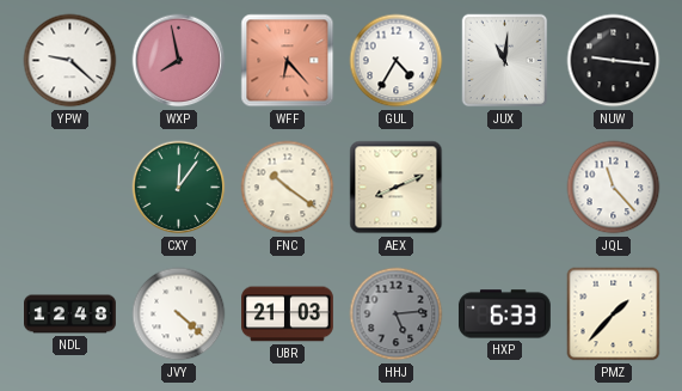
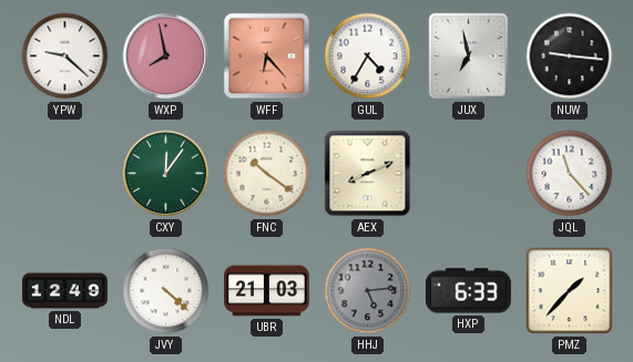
JUX: 11:01 -> 6:58 (469, 56)
NDL: 12:48 -> 12:49 (65, 291)
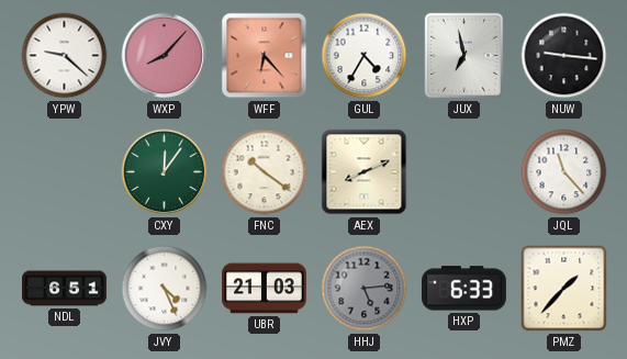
WXP: 7:58 -> 8:07 (165, 56)
NDL: 12:49 -> 6:51 (65, 289)
JVY: 4:22 -> 4:26 (165, 289)
